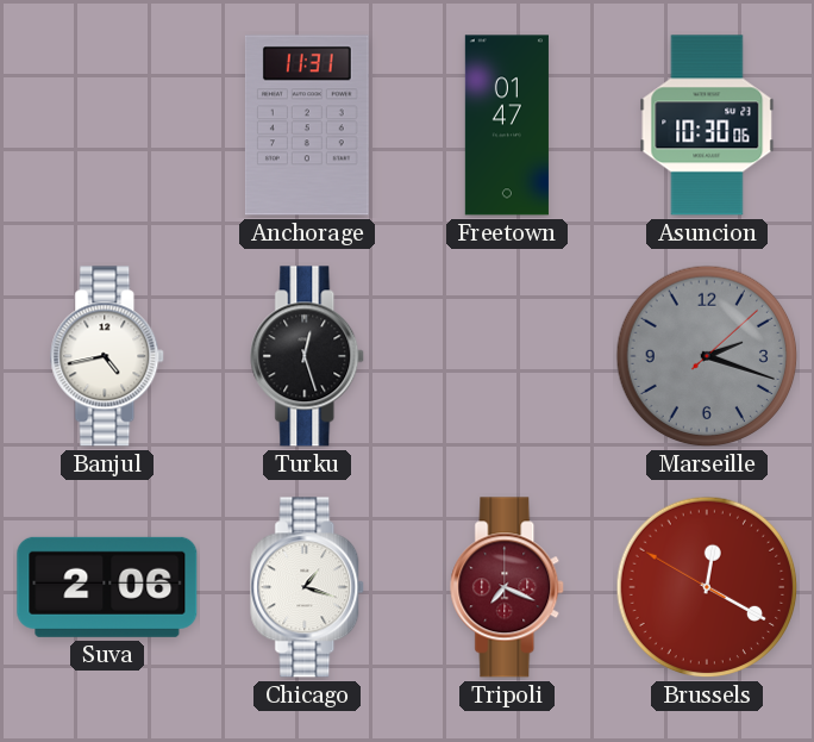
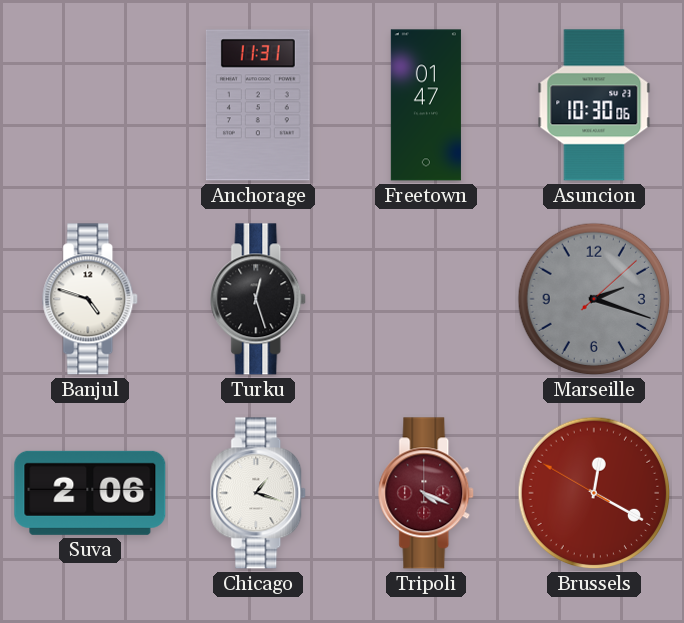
Banjul: 4:43 -> 4:48 (91, 299)
Tripoli: 7:19 -> 4:19 (427, 493)
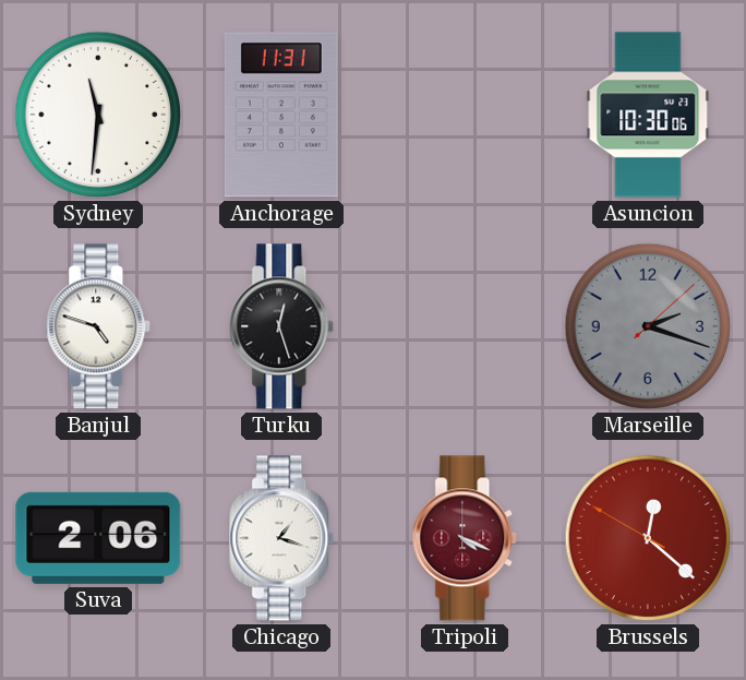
Sydney: none -> 11:31 (98, 115)
Freetown: 01:47 -> none (426, 105)
Brussels: 12:19 -> 12:21 (648, 538)
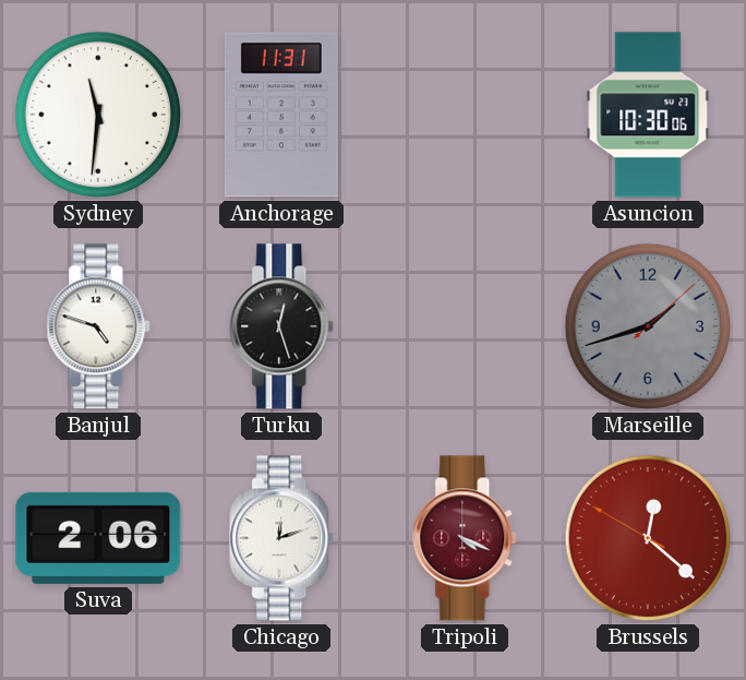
Marseille: 2:18 -> 1:42 (648, 326)
Chicago: 1:18 -> 12:12 (282, 538)
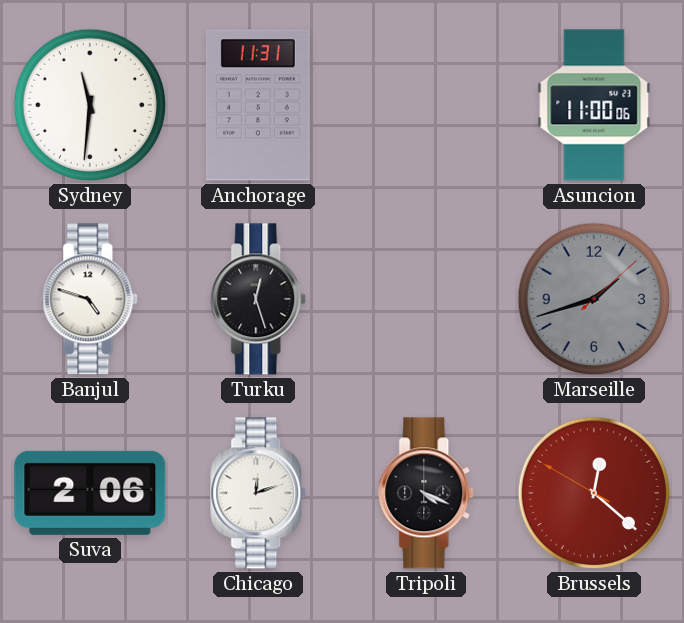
Asuncion: 10:30 -> 11:00 (594, 105)
Tripoli dial: burgundy -> black (427, 493)
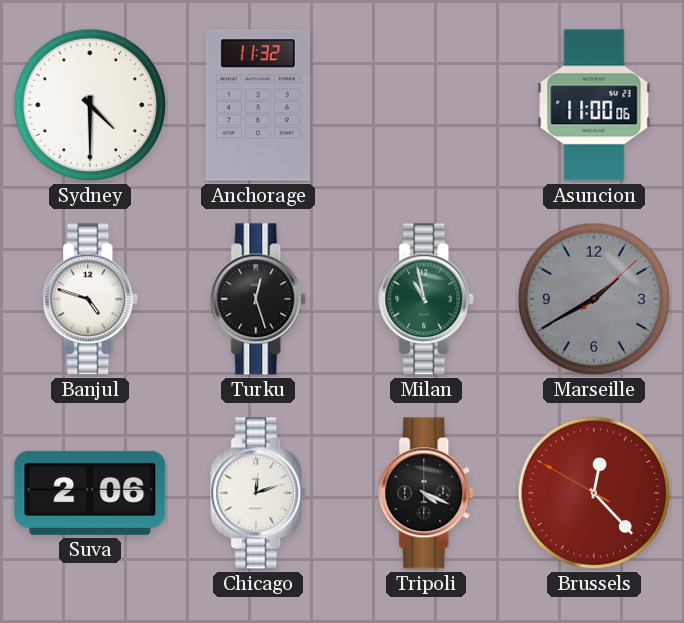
Sydney: 11:31 -> 4:30 (90, 105)
Anchorage: 11:31 -> 11:32 (258, 105)
Milan: none -> 10:58 (427, 299)
Marseille: 1:42 -> 1:40 (594, 299)
Brussels: 12:21 -> 12:22 (594, 493)
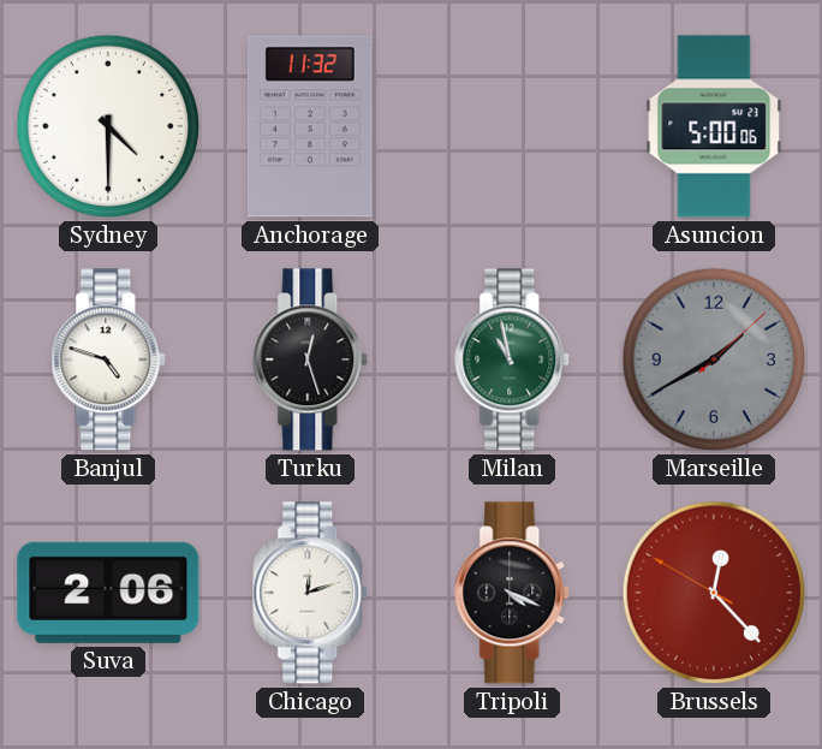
Asuncion: 11:00 -> 5:00 (714, 126)
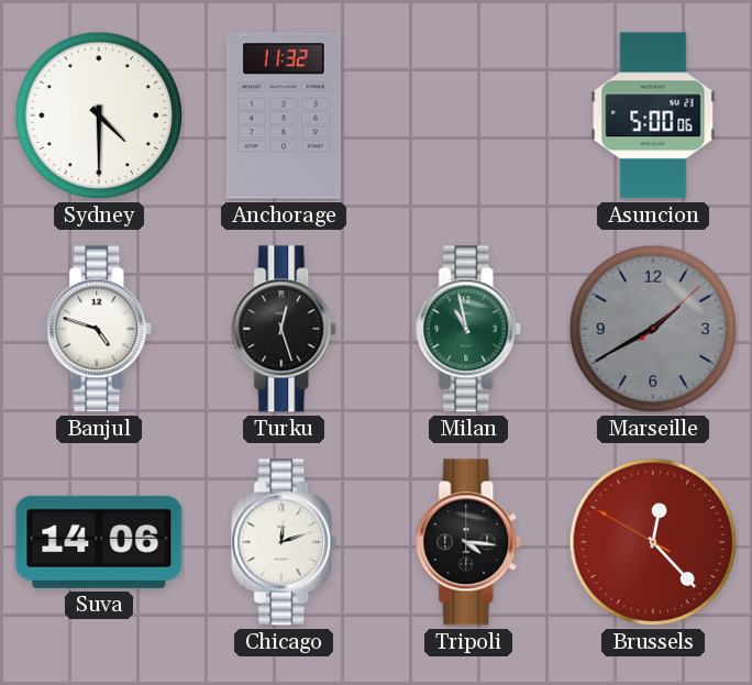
Suva: 2:06 -> 14:06 (99, 542)
Tripoli: 4:19 -> 4:16 (469, 542)
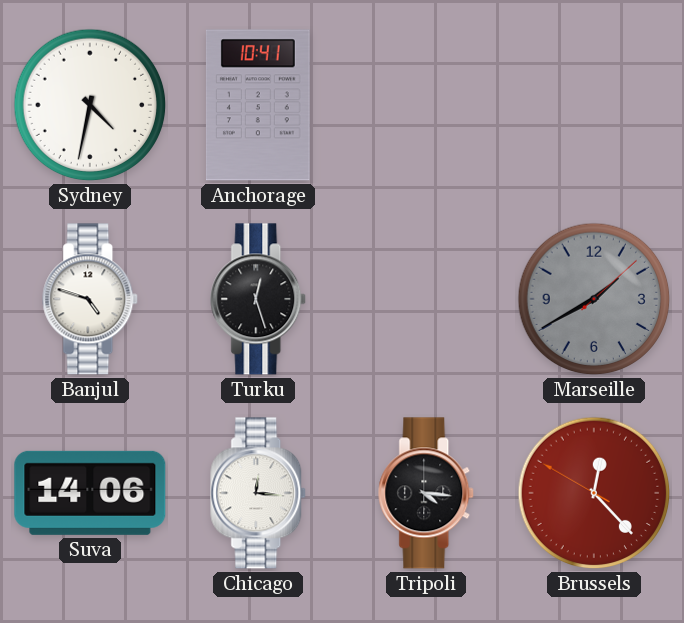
Sydney: 4:30 -> 4:32 (90, 105)
Anchorage: 11:32 -> 10:41 (258, 105)
Asuncion: 5:00 -> none (653, 115)
Milan: 10:58 -> none (469, 329)
Chicago: 12:12 -> 12:16 (259, 493)
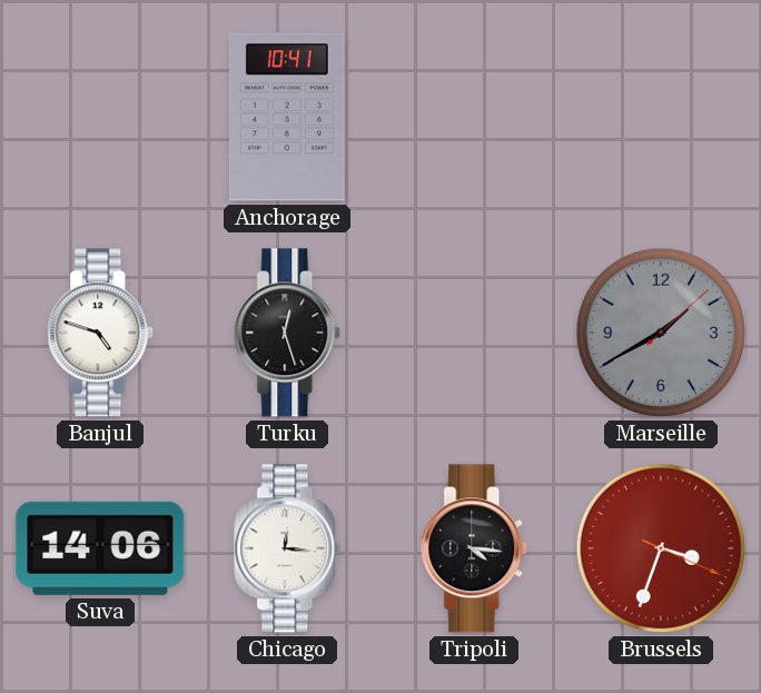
Sydney: 4:32 -> none (90, 105)
Brussels: 12:22 -> 3:33 (661, 548)
